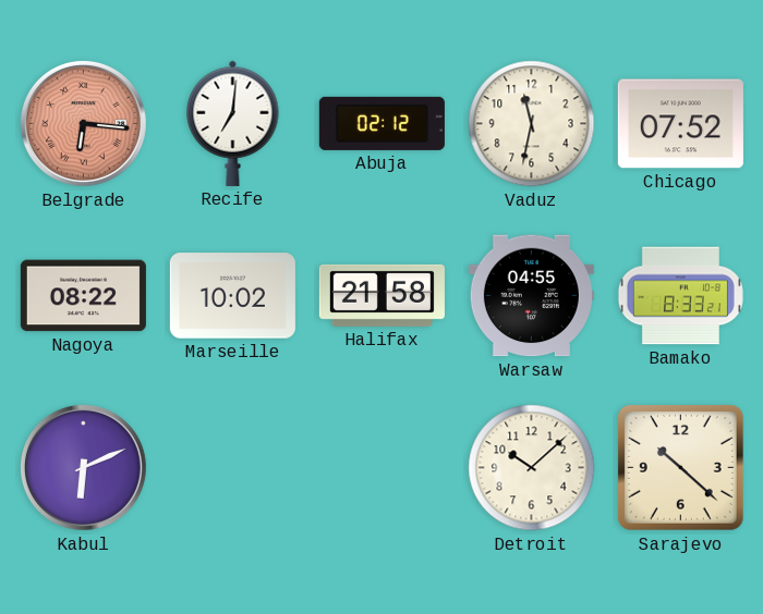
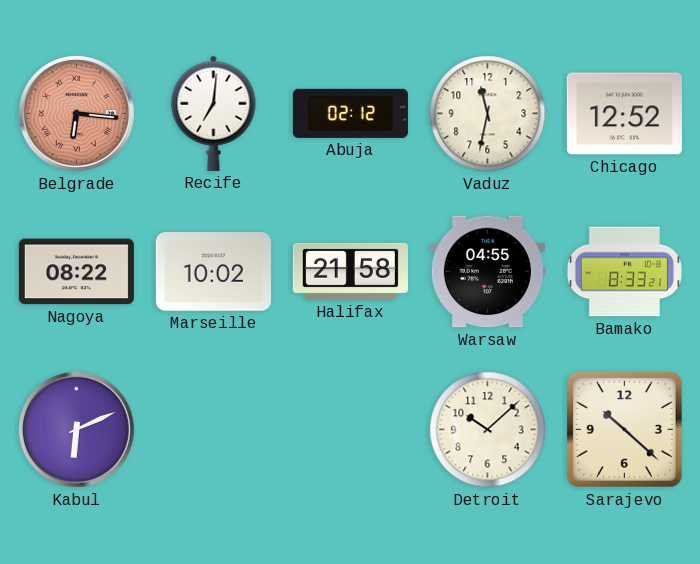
Chicago: 07:52 -> 12:52 (624, 114)
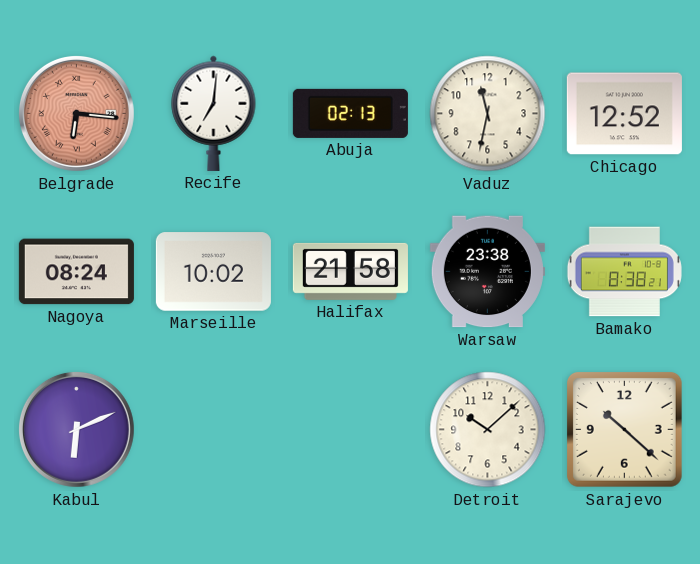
Abuja: 02:12 -> 02:13 (350, 113)
Nagoya: 08:22 -> 08:24 (76, 272)
Warsaw: 04:55 -> 23:38 (487, 272)
Bamako: 8:33 -> 8:38 (624, 272)
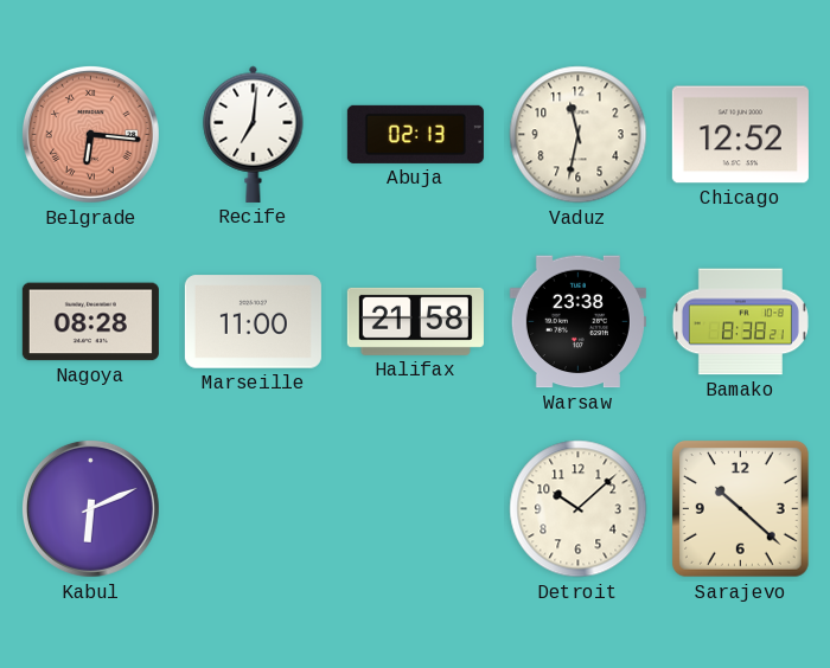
Nagoya: 08:24 -> 08:28 (90, 322)
Marseille: 10:02 -> 11:00 (253, 322)
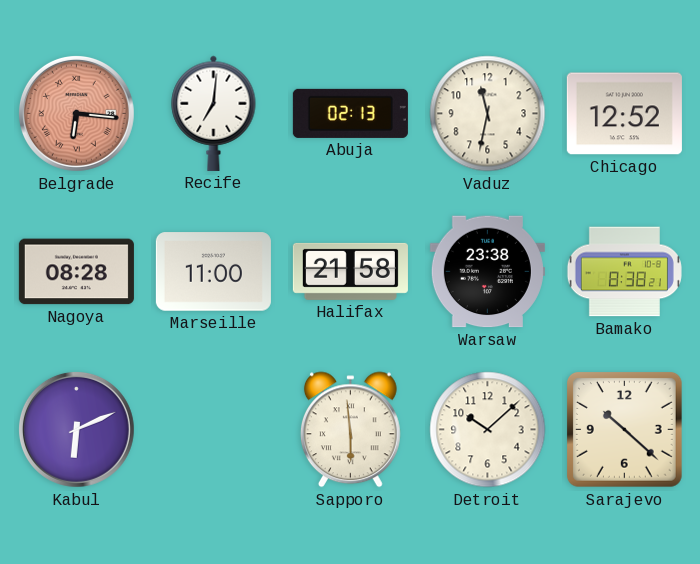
Sapporo: none -> 5:59 (350, 430)
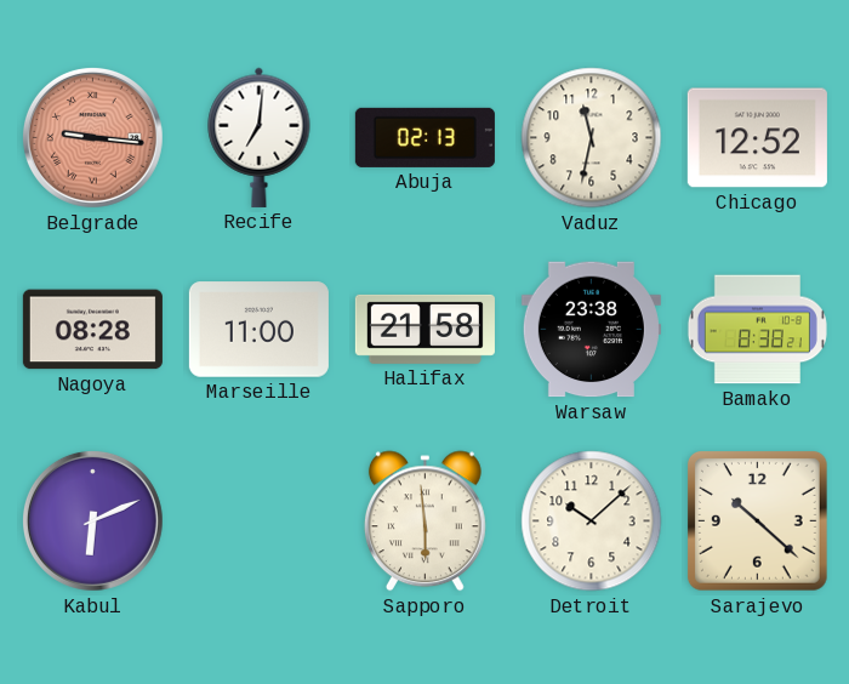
Belgrade: 6:16 -> 9:16 (92, 137)
